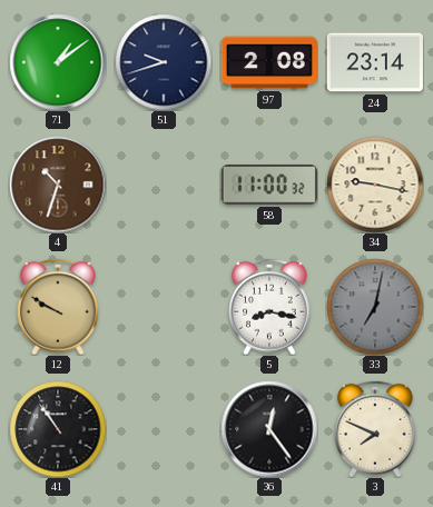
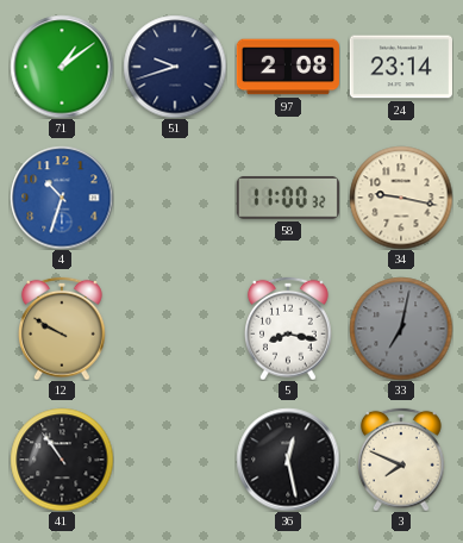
4 dial: brown -> blue (62, 198)
36: 12:24 -> 12:28 (288, 460)
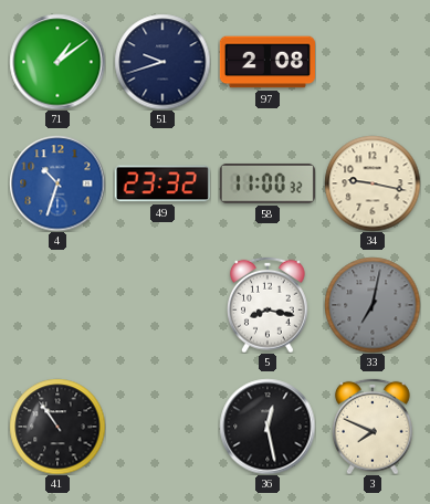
24: 23:14 -> none (401, 67)
49: none -> 23:32 (162, 183)
12: 9:50 -> none (63, 329)
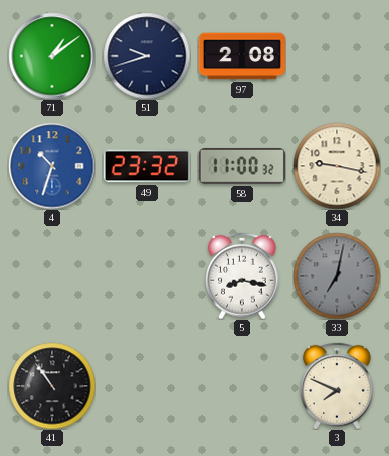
36: 12:28 -> none (268, 427)
